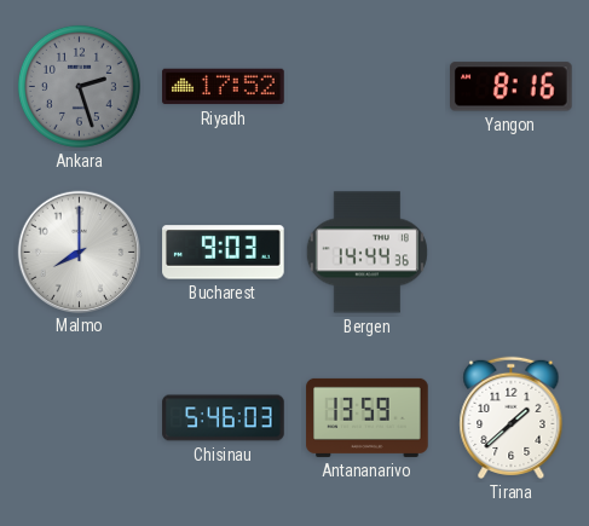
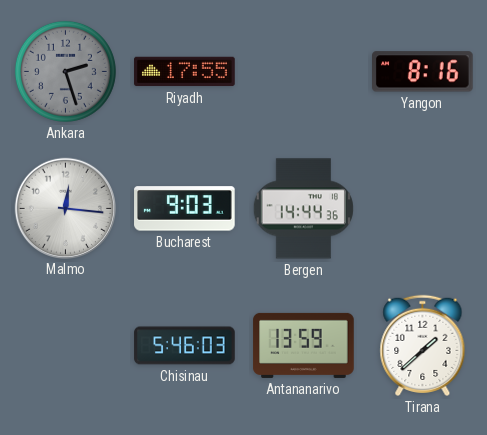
Riyadh: 17:52 -> 17:55 (185, 72)
Malmo: 8:00 -> 12:16 (65, 208)
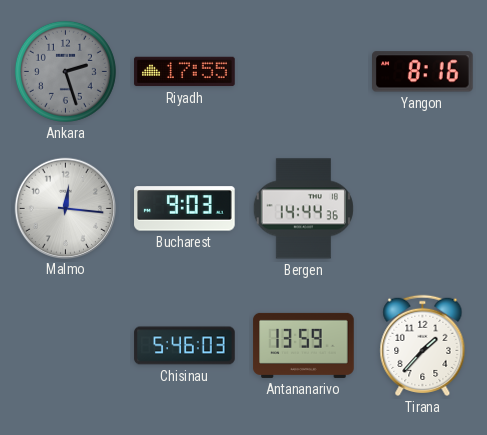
Tirana: 1:38 -> 1:37 (423, 345)
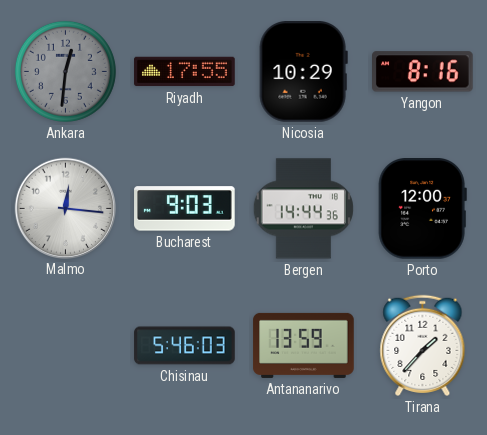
Ankara: 2:27 -> 12:31 (65, 71)
Nicosia: none -> 10:29 (303, 72)
Porto: none -> 12:00 (422, 209)
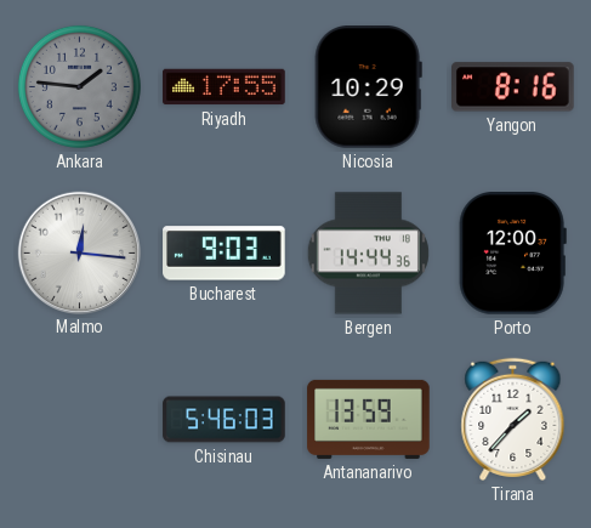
Ankara: 12:31 -> 1:46 (79, 86)
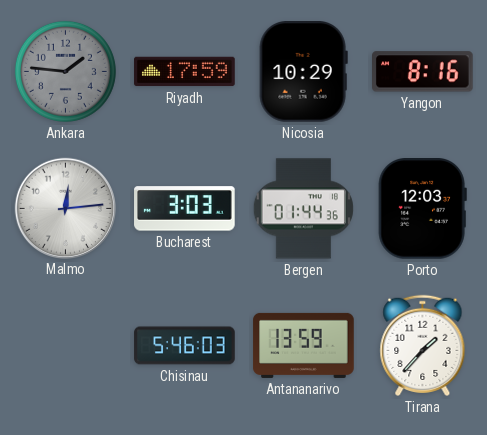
Riyadh: 17:55 -> 17:59 (185, 72)
Malmo: 12:16 -> 12:14 (65, 208)
Bucharest: 9:03 -> 3:03 (185, 209)
Bergen: 14:44 -> 01:44 (303, 209)
Porto: 12:00 -> 12:03 (422, 209)
